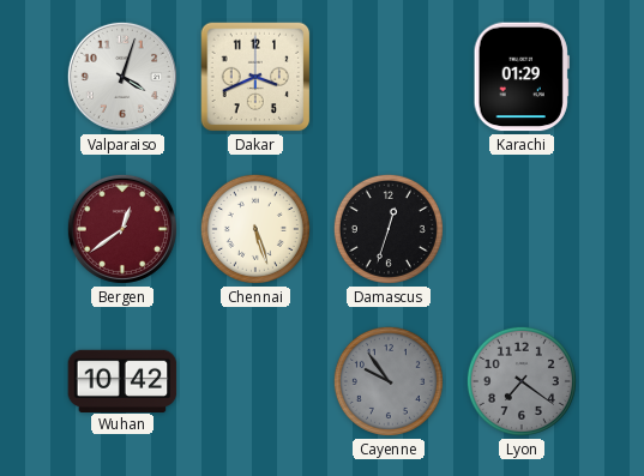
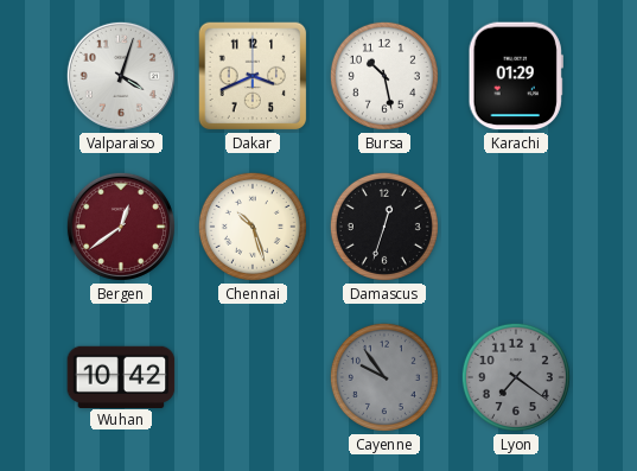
Bursa: none -> 10:28 (384, 76)
Chennai: 5:27 -> 10:27 (253, 227)
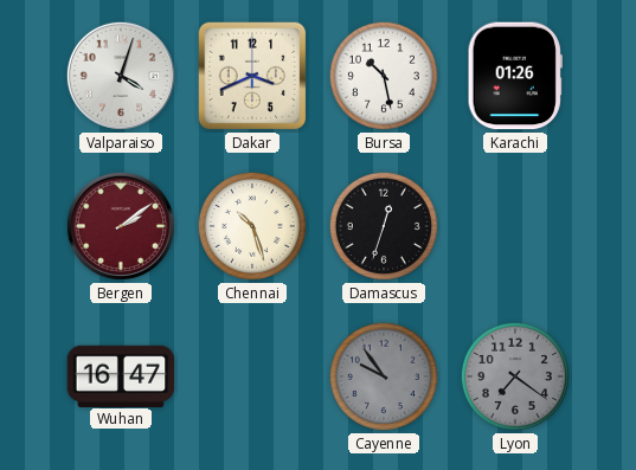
Karachi: 01:29 -> 01:26 (515, 76)
Bergen: 12:39 -> 2:09 (121, 226)
Wuhan: 10:42 -> 16:47 (121, 375)
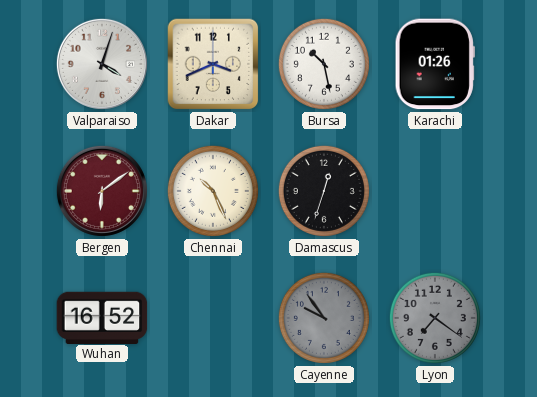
Bergen: 2:09 -> 6:09 (102, 191)
Chennai: 10:27 -> 10:26 (213, 191)
Wuhan: 16:47 -> 16:52 (102, 317)
